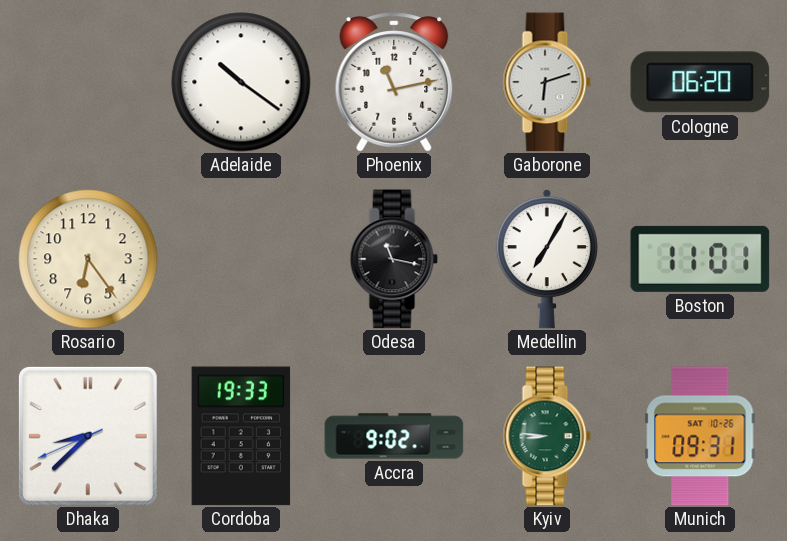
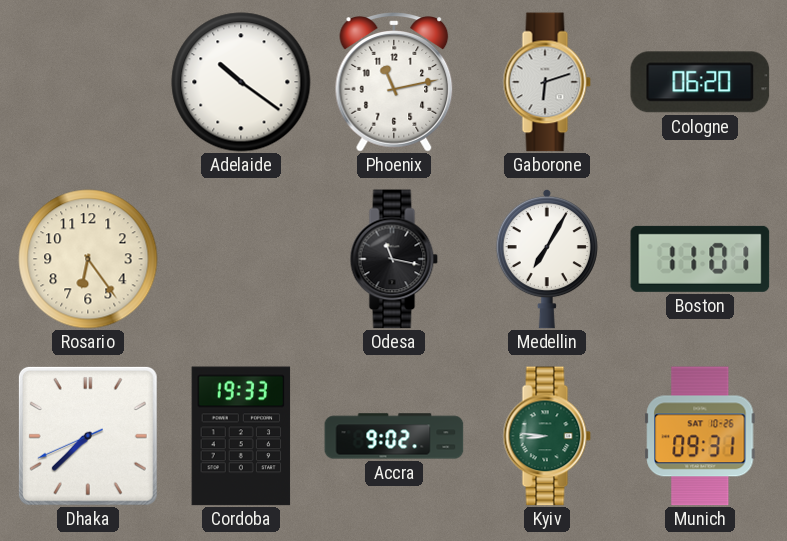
Dhaka: 8:37 -> 7:37 (88, 436)
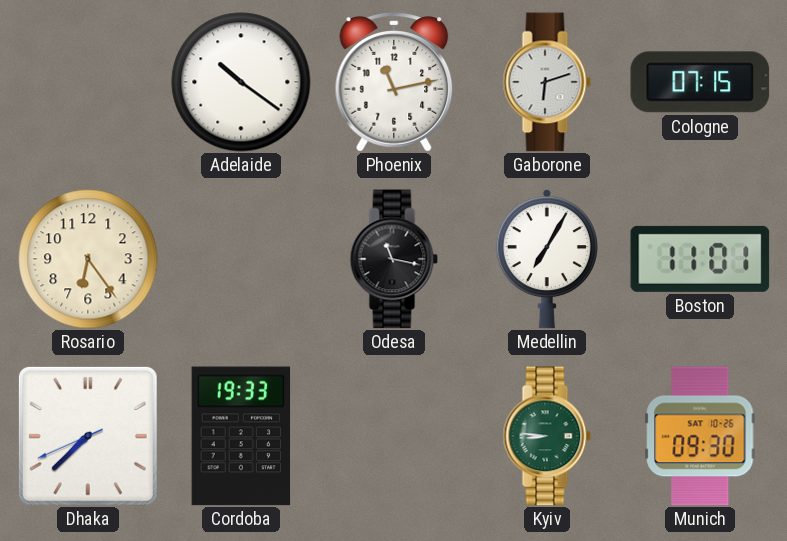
Cologne: 06:20 -> 07:15 (700, 82)
Accra: 9:02 -> none (394, 436)
Munich: 09:31 -> 09:30 (700, 436)
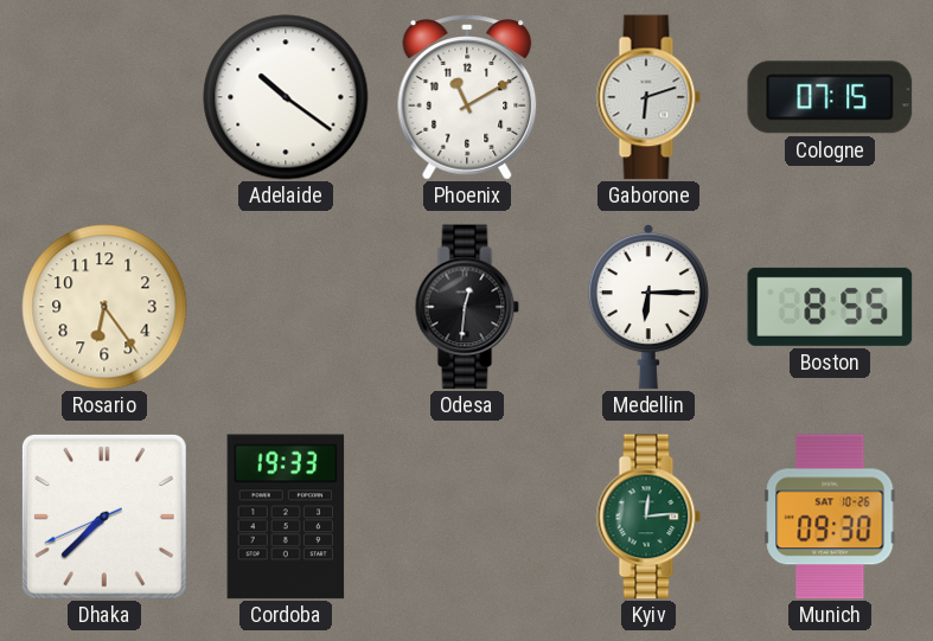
Phoenix: 11:13 -> 11:10 (467, 97)
Odesa: 11:17 -> 12:31 (467, 307)
Medellin: 7:05 -> 6:15 (648, 307)
Boston: 11:01 -> 8:55 (830, 307)
Kyiv: 8:46 -> 12:14 (648, 517)
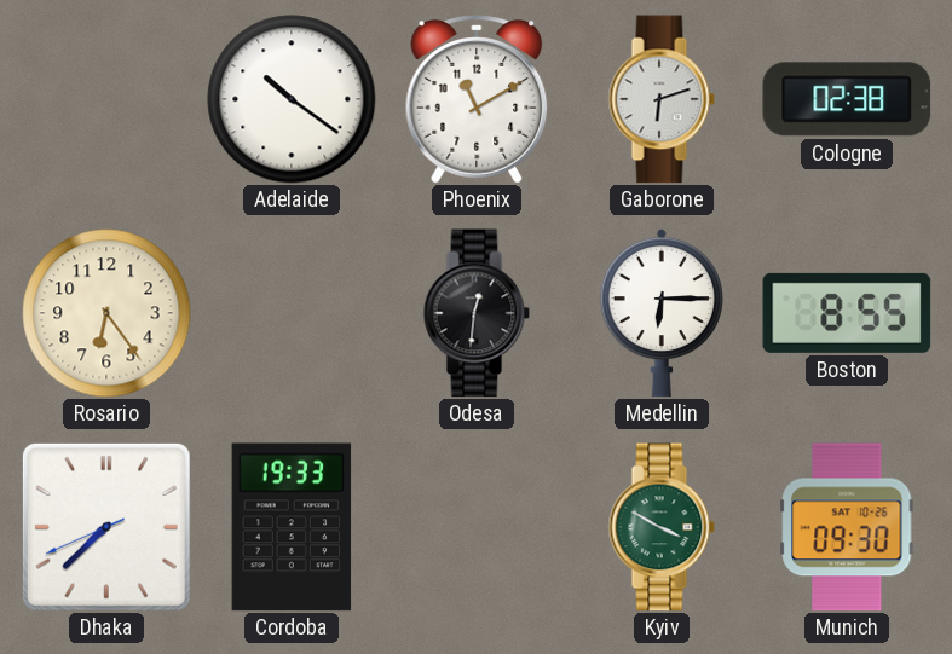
Cologne: 07:15 -> 02:38 (847, 99)
Kyiv: 12:14 -> 3:50 (662, 527)
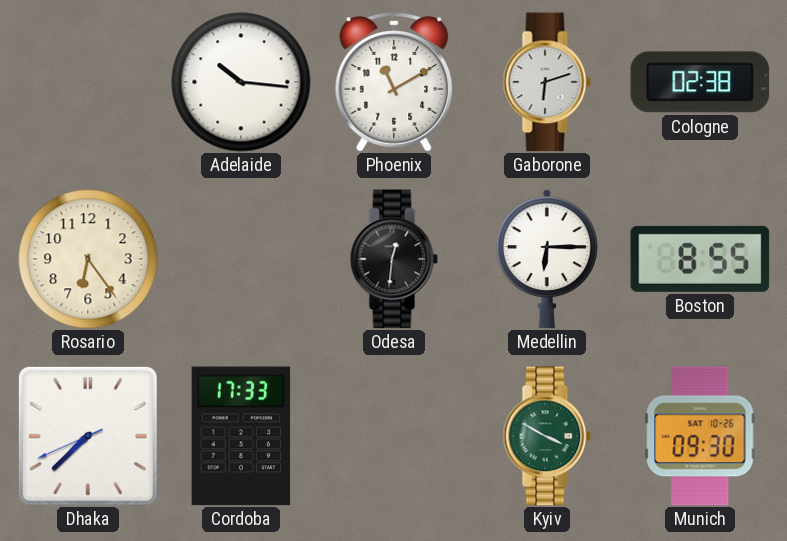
Adelaide: 10:21 -> 10:16 (241, 82)
Cordoba: 19:33 -> 17:33 (241, 436)
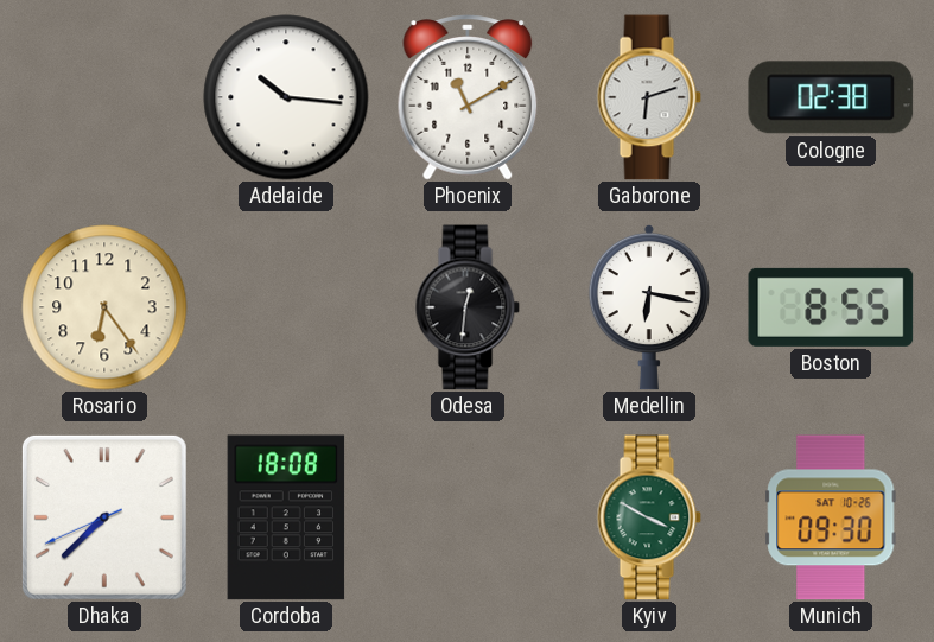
Medellin: 6:15 -> 6:17 (649, 307)
Cordoba: 17:33 -> 18:08 (286, 517)
